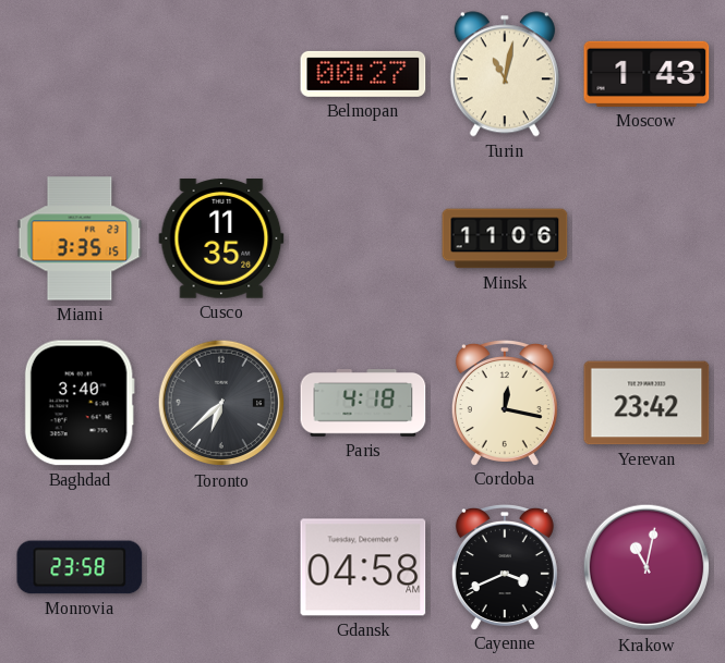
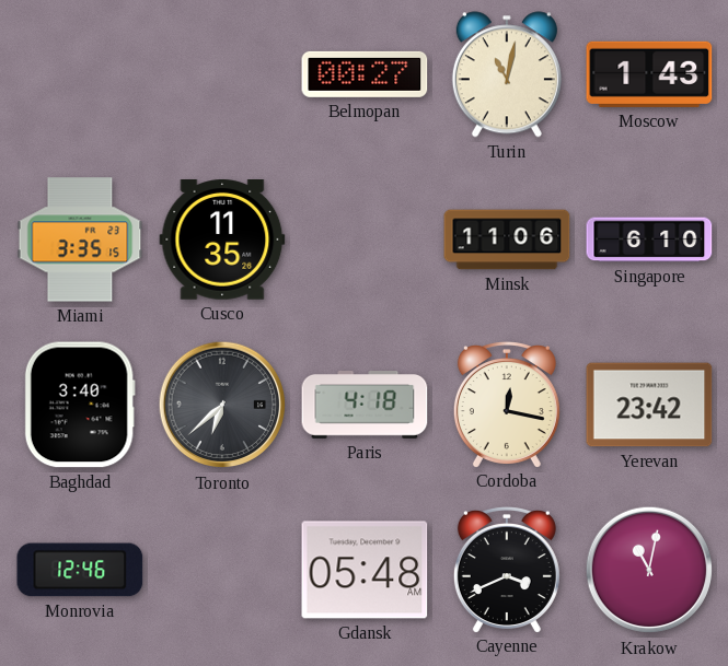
Singapore: none -> 6:10 (649, 239)
Monrovia: 23:58 -> 12:46 (80, 570)
Gdansk: 04:58 -> 05:48 (365, 570)
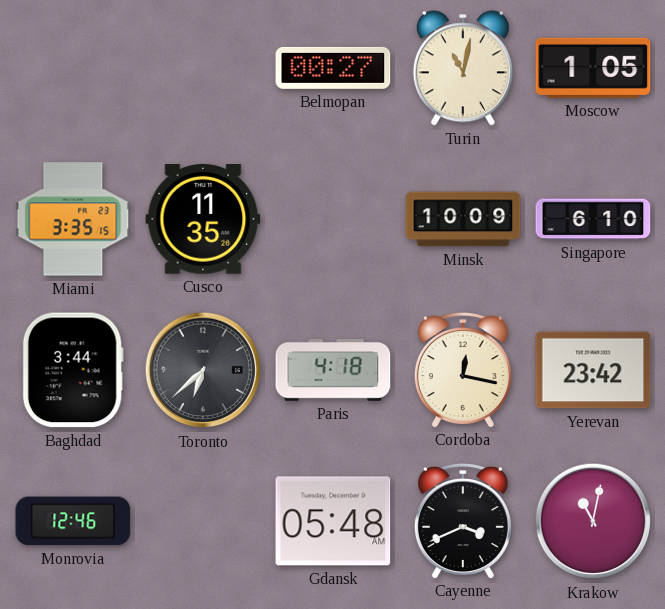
Moscow: 1:43 -> 1:05 (593, 68)
Minsk: 11:06 -> 10:09 (463, 219)
Baghdad: 3:40 -> 3:44 (73, 370)
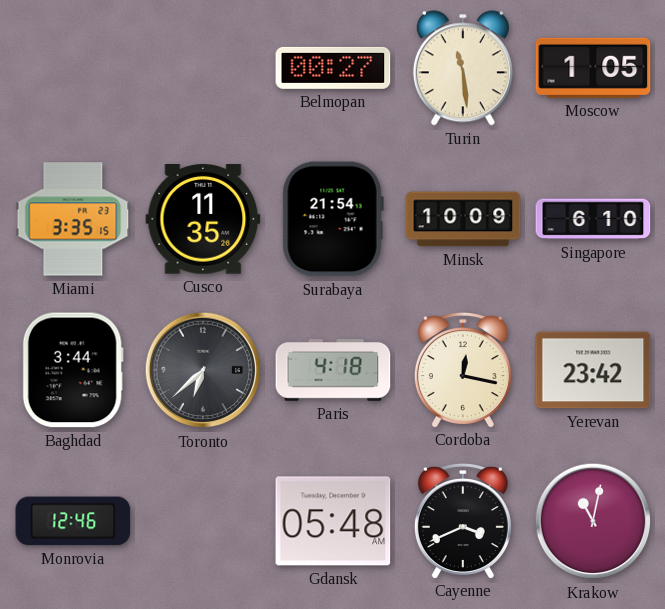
Turin: 11:02 -> 11:29 (463, 68)
Surabaya: none -> 21:54 (333, 219)
